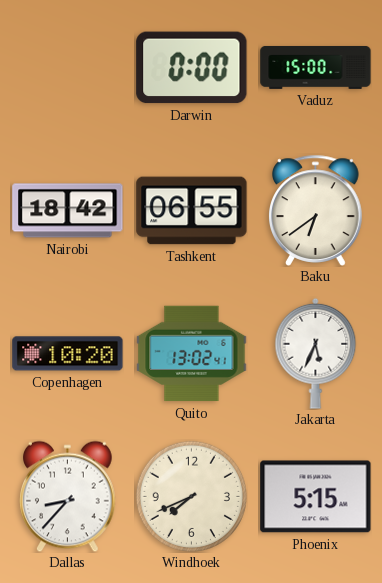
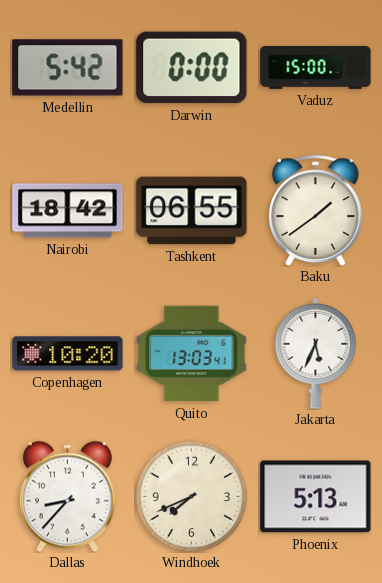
Medellin: none -> 5:42 (68, 68)
Baku: 6:39 -> 1:39 (316, 210)
Quito: 13:02 -> 13:03 (192, 354)
Phoenix: 5:15 -> 5:13 (316, 497)
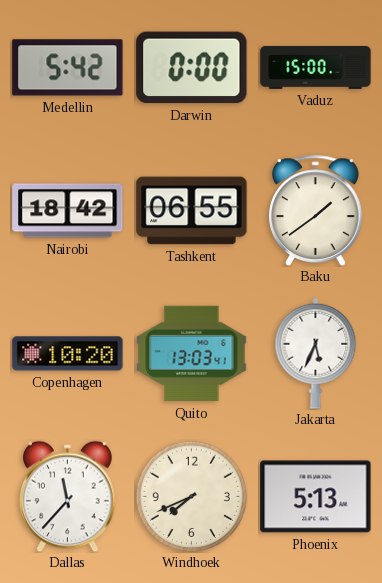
Dallas: 8:37 -> 11:37 (68, 496)
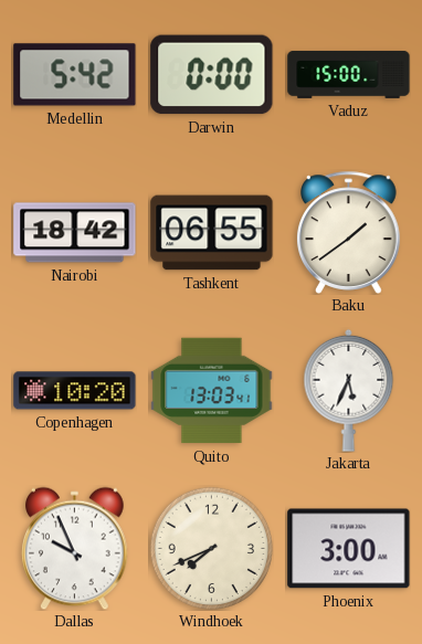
Dallas: 11:37 -> 9:56 (75, 548)
Phoenix: 5:13 -> 3:00 (349, 549)
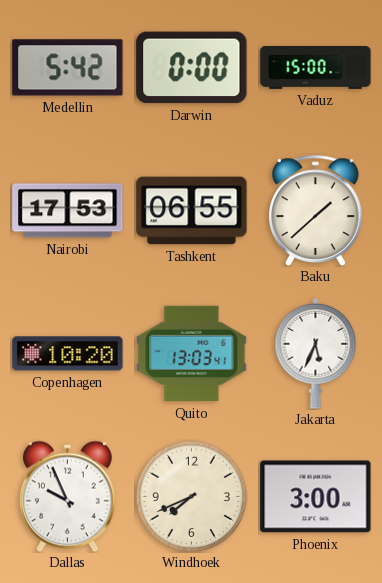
Nairobi: 18:42 -> 17:53 (68, 211)
Baku: 1:39 -> 1:38 (316, 210)
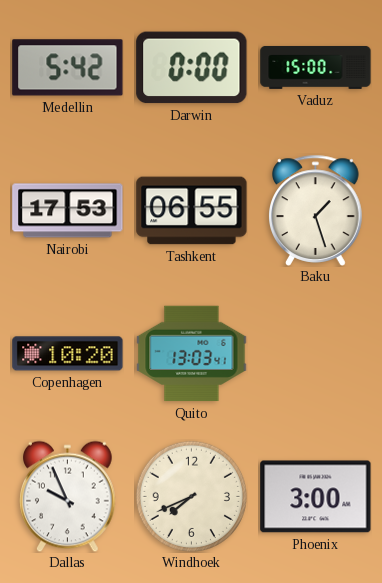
Baku: 1:38 -> 1:27 (316, 210)
Jakarta: 5:34 -> none (316, 353)
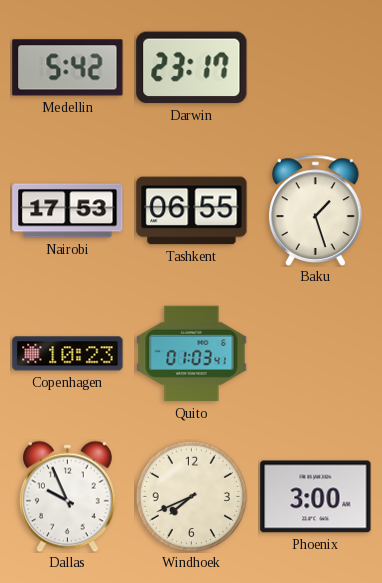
Darwin: 0:00 -> 23:17 (192, 68)
Vaduz: 15:00 -> none (316, 67)
Copenhagen: 10:20 -> 10:23 (68, 354)
Quito: 13:03 -> 01:03 (192, 354)
